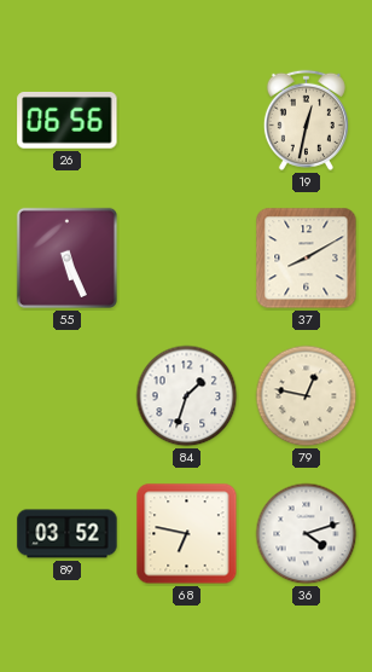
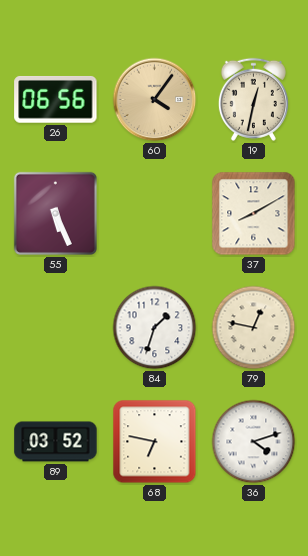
60: none -> 4:06 (155, 100)
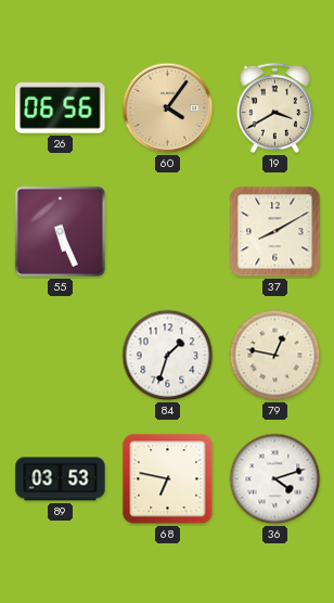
19: 12:32 -> 3:40 (274, 107)
89: 03:52 -> 03:53 (61, 479)
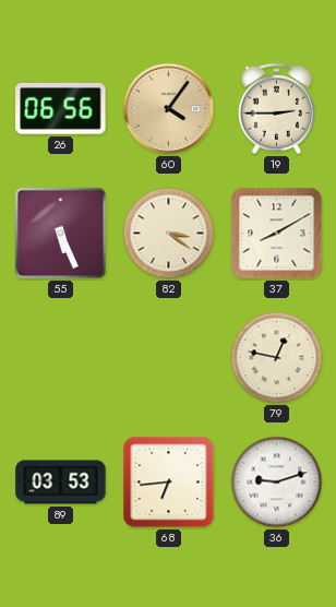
19: 3:40 -> 2:45 (276, 108)
82: none -> 3:21 (169, 234)
84: 1:33 -> none (168, 356)
68: 6:47 -> 6:44 (169, 483)
36: 4:12 -> 9:12 (277, 483)
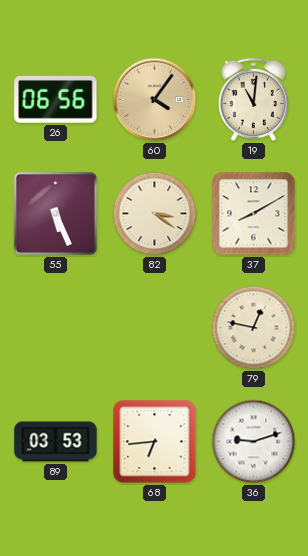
19: 2:45 -> 11:01 (253, 99)
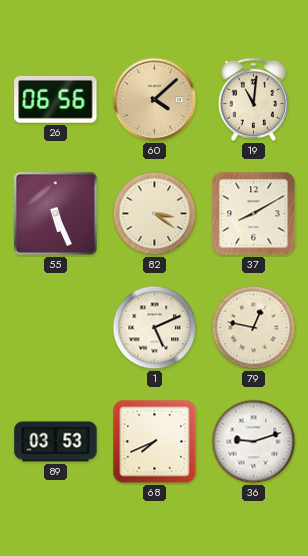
60: 4:06 -> 4:08 (155, 100)
1: none -> 5:11 (155, 328)
68: 6:44 -> 7:41 (155, 442)
